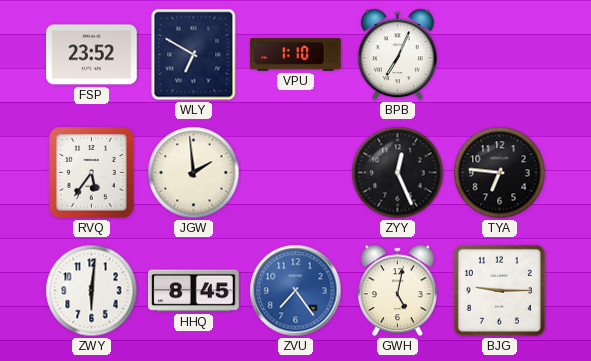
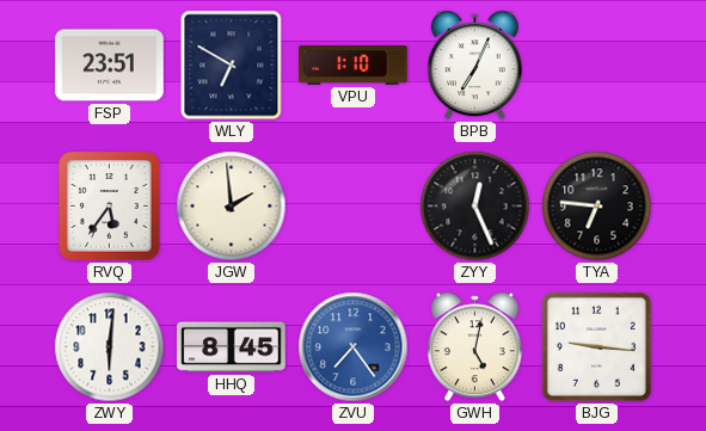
FSP: 23:52 -> 23:51 (110, 66)
BJG: 9:15 -> 9:16 (596, 346)
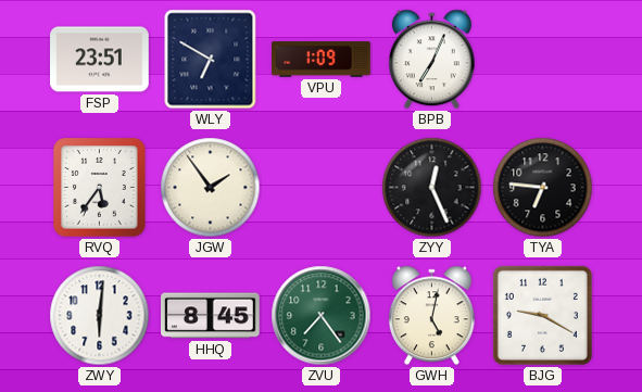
VPU: 1:10 -> 1:09 (322, 60)
JGW: 1:59 -> 1:54 (211, 188)
ZVU dial: blue -> green (322, 316)
BJG: 9:16 -> 9:20 (542, 315)
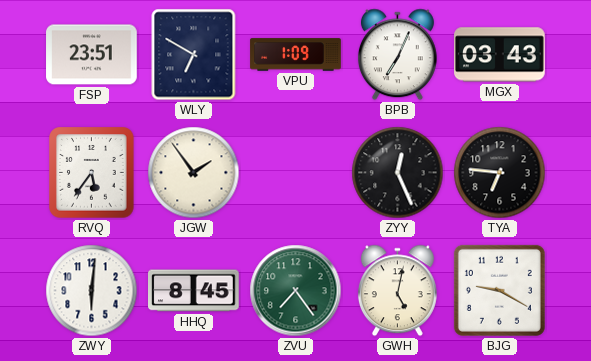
MGX: none -> 03:43 (500, 55)
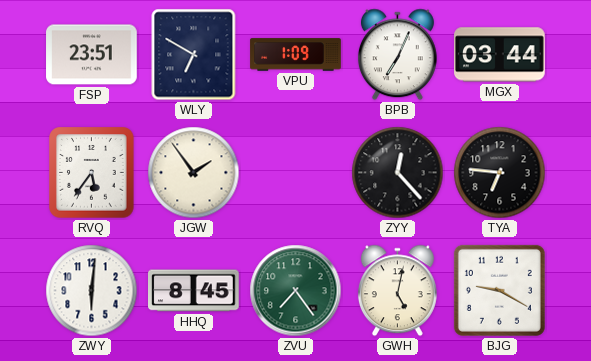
MGX: 03:43 -> 03:44 (500, 55)
ZYY: 12:26 -> 12:23 (398, 173)
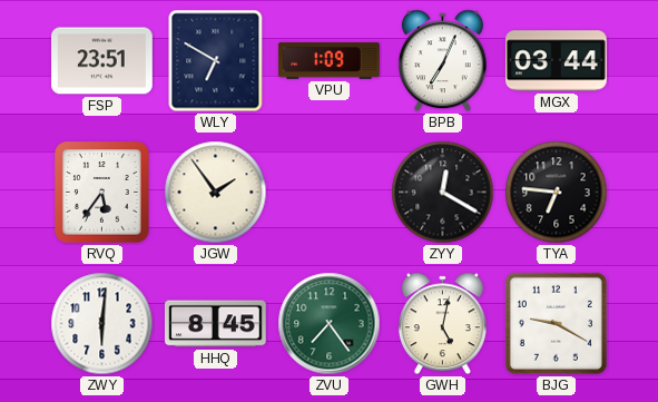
ZYY: 12:23 -> 12:20 (443, 193)
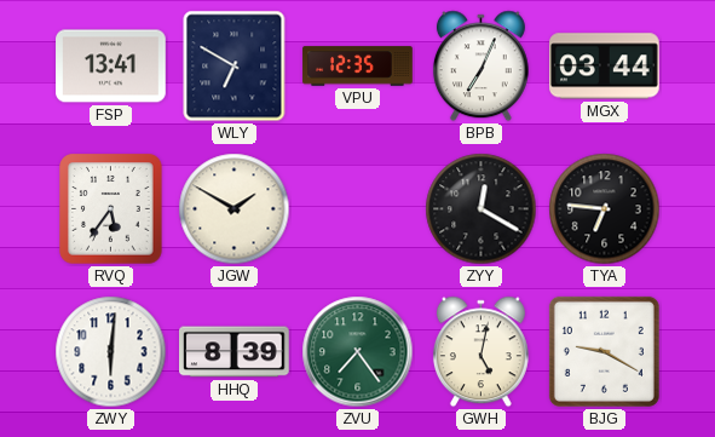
FSP: 23:51 -> 13:41 (111, 67)
VPU: 1:09 -> 12:35 (358, 67)
JGW: 1:54 -> 1:50 (235, 209)
HHQ: 8:45 -> 8:39 (235, 352)
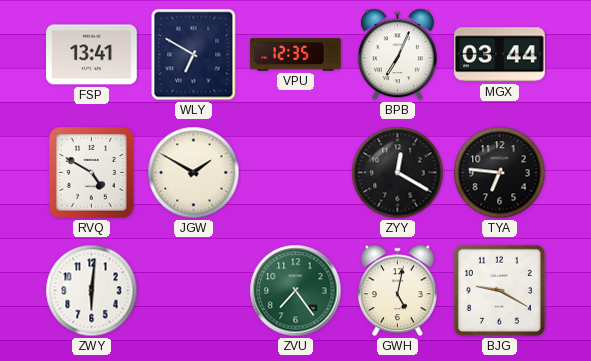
RVQ: 5:36 -> 4:50 (92, 173)
HHQ: 8:39 -> none (235, 352)
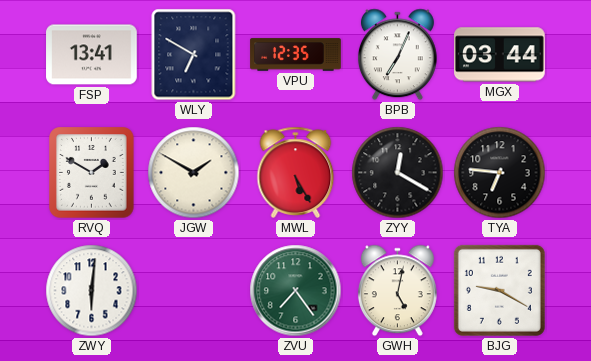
RVQ: 4:50 -> 1:50 (92, 173)
MWL: none -> 5:25 (296, 172)
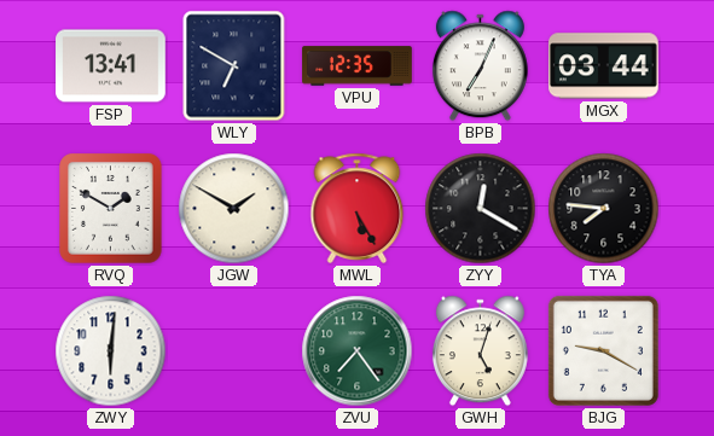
TYA: 6:46 -> 7:46 (604, 209)
GWH: 5:02 -> 5:03 (480, 351)
